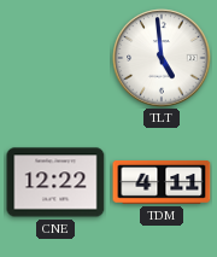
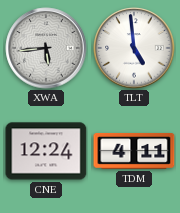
XWA: none -> 5:44 (46, 48)
CNE: 12:22 -> 12:24 (46, 151)
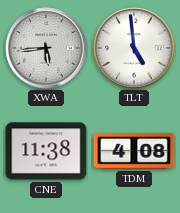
CNE: 12:24 -> 11:38 (46, 151)
TDM: 4:11 -> 4:08 (134, 151)
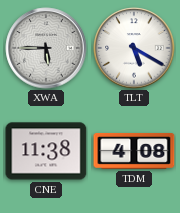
XWA: 5:44 -> 5:45 (46, 48)
TLT: 4:59 -> 5:20 (134, 48)
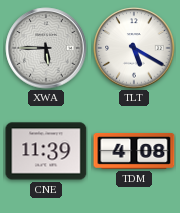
CNE: 11:38 -> 11:39 (46, 151)
